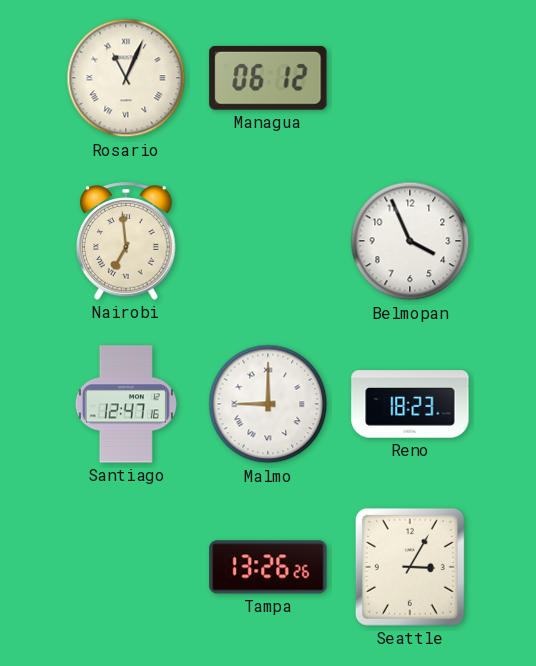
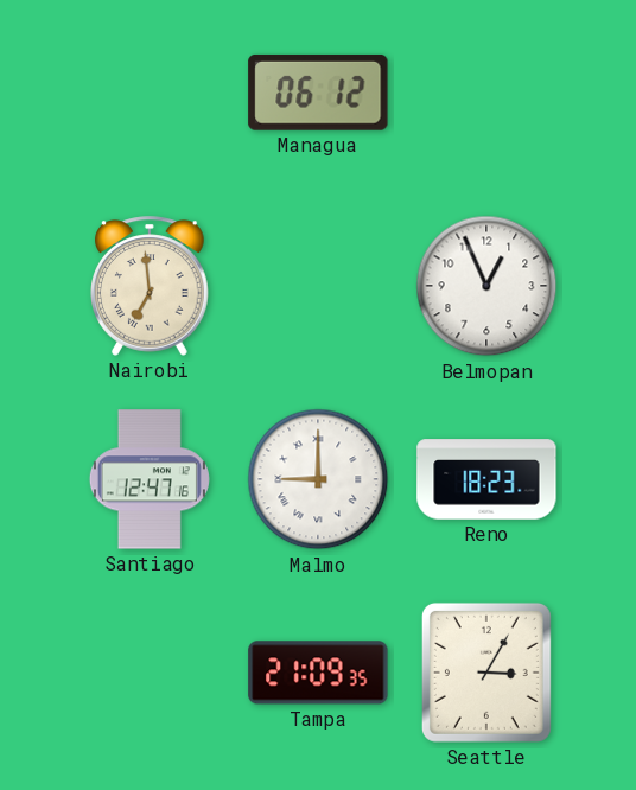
Rosario: 11:04 -> none (126, 78)
Belmopan: 3:56 -> 12:56 (486, 286)
Tampa: 13:26 -> 21:09 (318, 673)
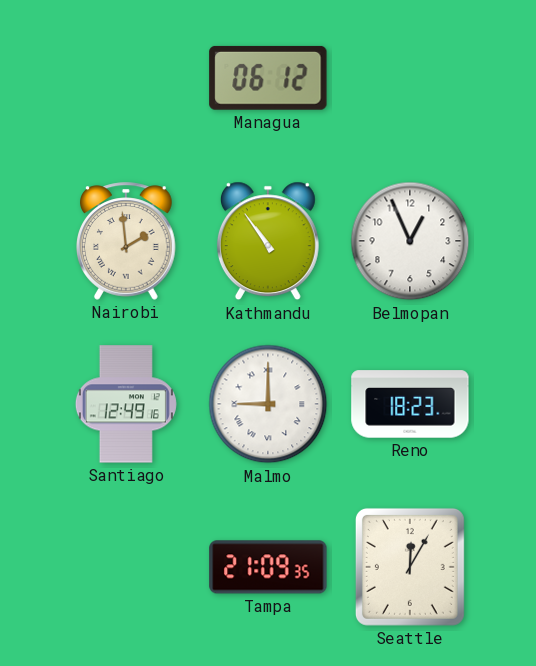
Nairobi: 6:59 -> 1:59 (127, 241)
Kathmandu: none -> 10:54 (268, 241)
Santiago: 12:47 -> 12:49 (126, 404)
Seattle: 3:05 -> 12:05 (410, 567)
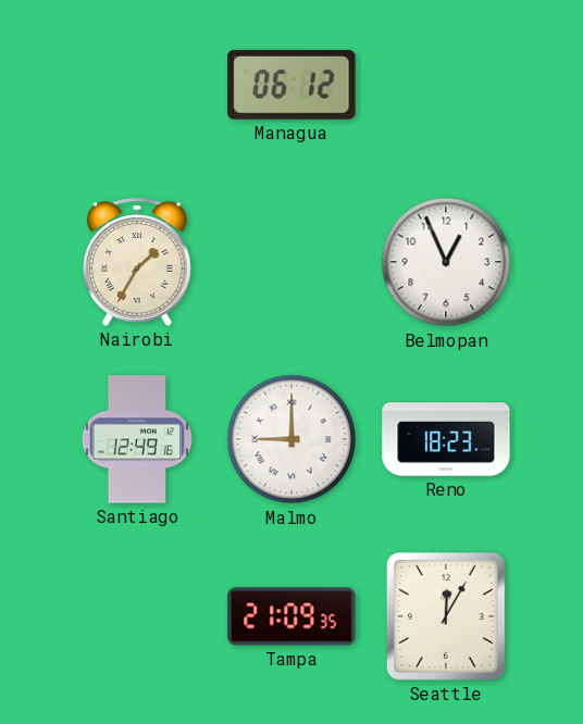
Nairobi: 1:59 -> 1:35 (138, 262)
Kathmandu: 10:54 -> none (268, 241)
